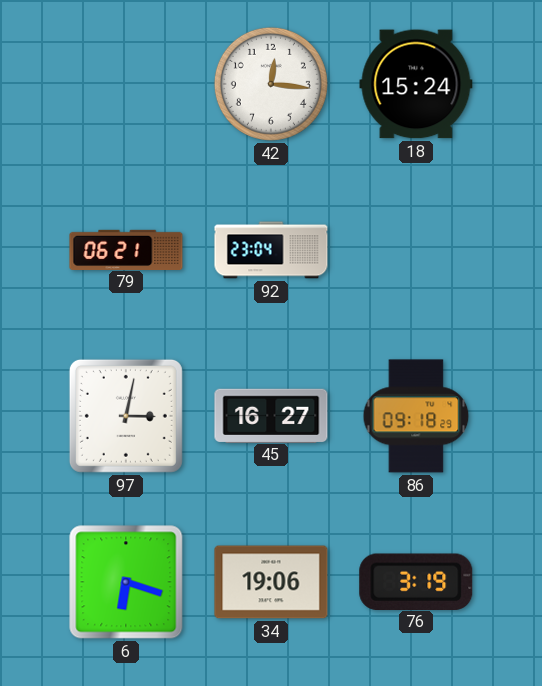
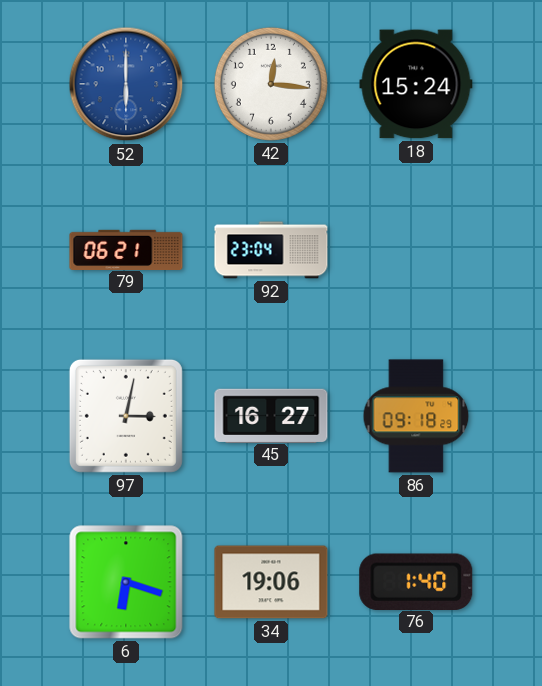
52: none -> 6:00 (126, 84)
76: 3:19 -> 1:40 (416, 581)
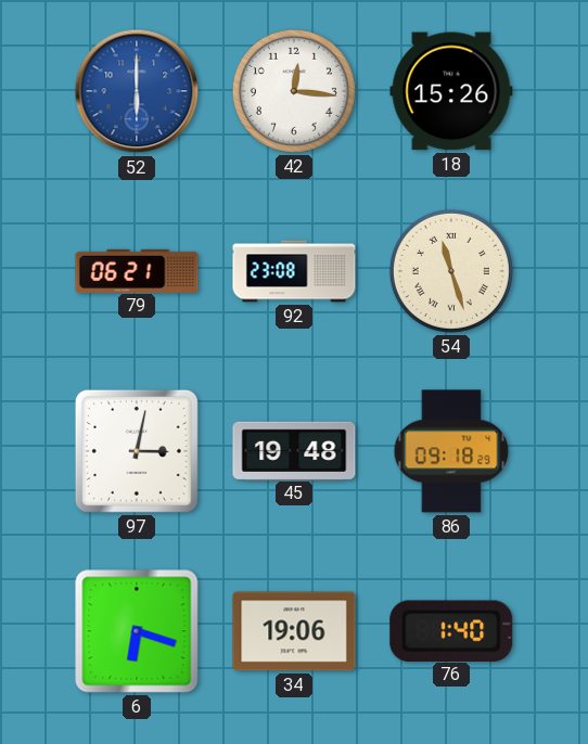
18: 15:24 -> 15:26 (451, 91)
92: 23:04 -> 23:08 (294, 271)
54: none -> 11:27 (451, 271)
45: 16:27 -> 19:48 (294, 450)
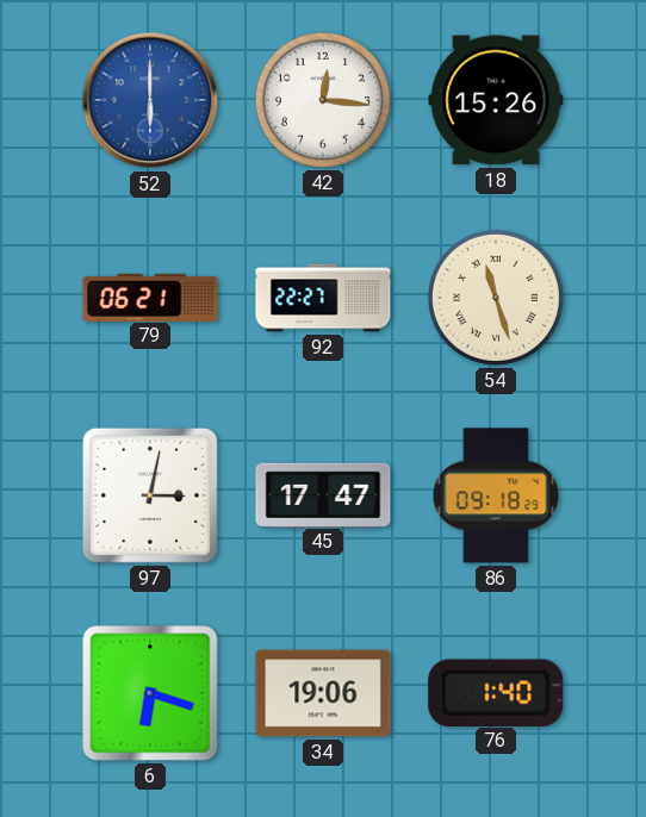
92: 23:08 -> 22:27 (323, 298)
45: 19:48 -> 17:47 (323, 494)
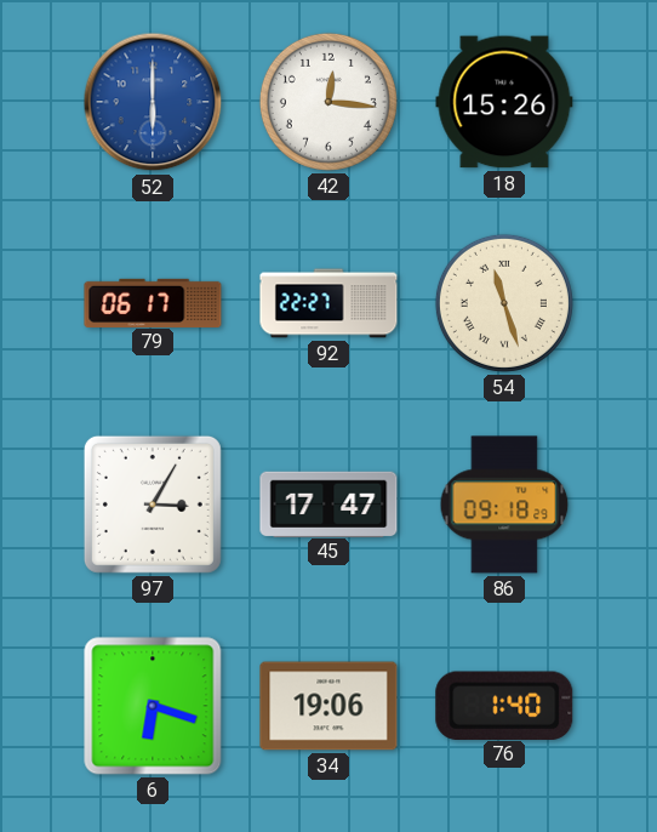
79: 06:21 -> 06:17 (153, 302)
97: 3:02 -> 3:05 (153, 505)
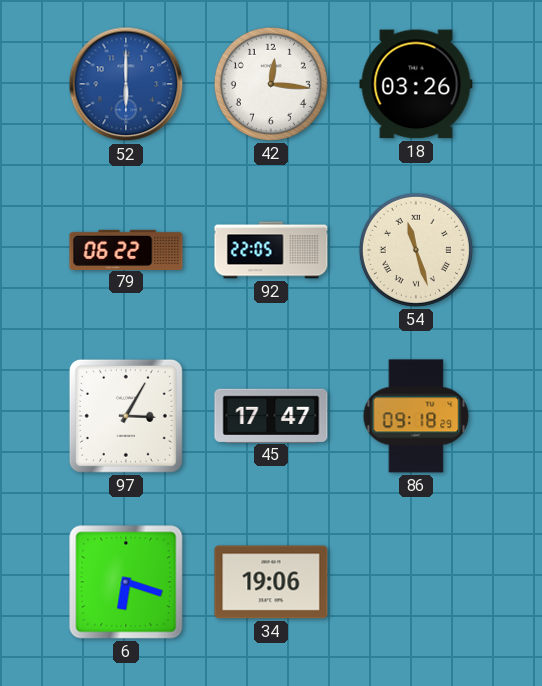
18: 15:26 -> 03:26 (416, 84)
79: 06:17 -> 06:22 (126, 249)
92: 22:27 -> 22:05 (271, 250)
76: 1:40 -> none (504, 705)
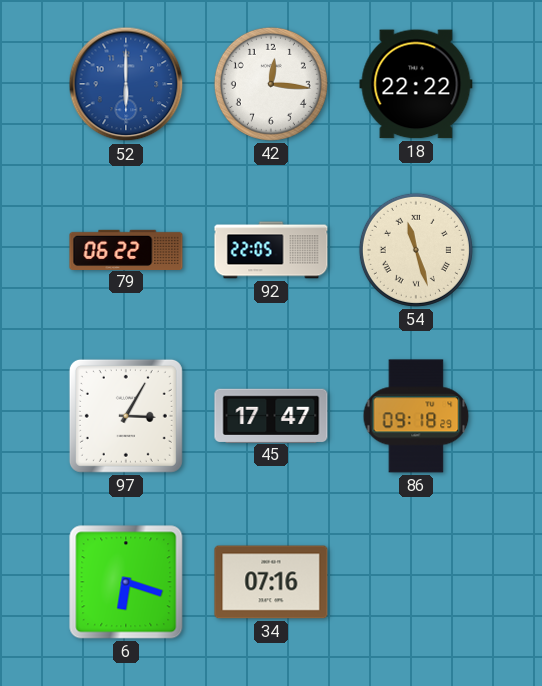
18: 03:26 -> 22:22 (416, 84)
34: 19:06 -> 07:16 (271, 582)
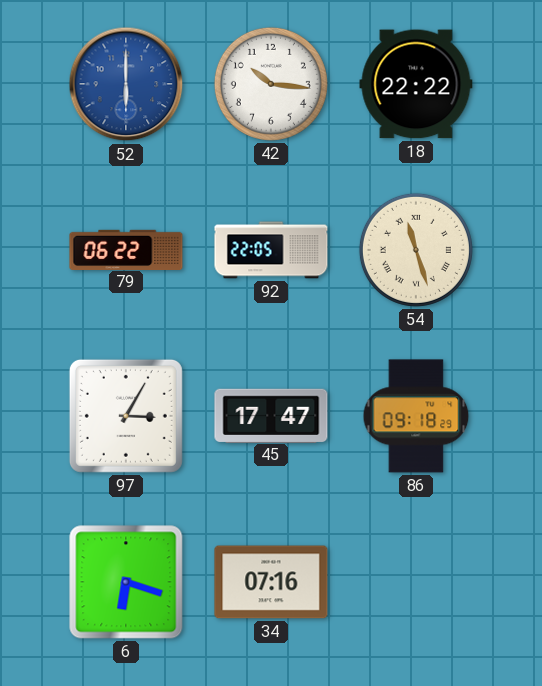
42: 12:16 -> 10:16 (271, 84)
